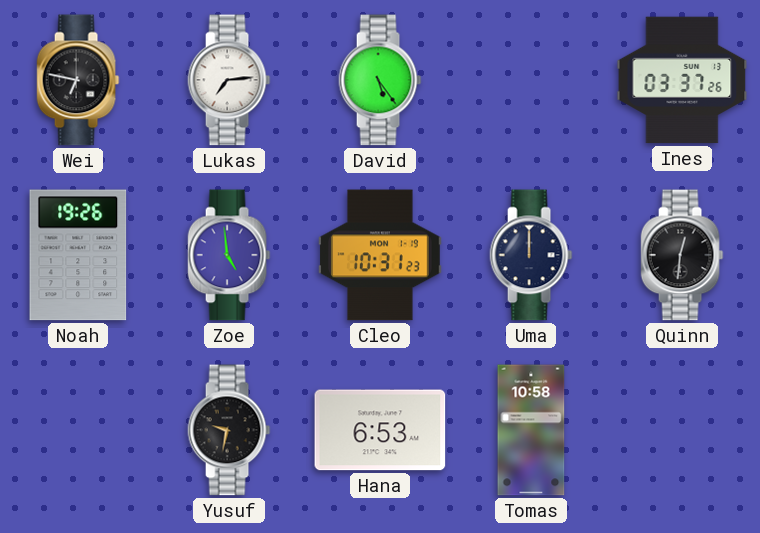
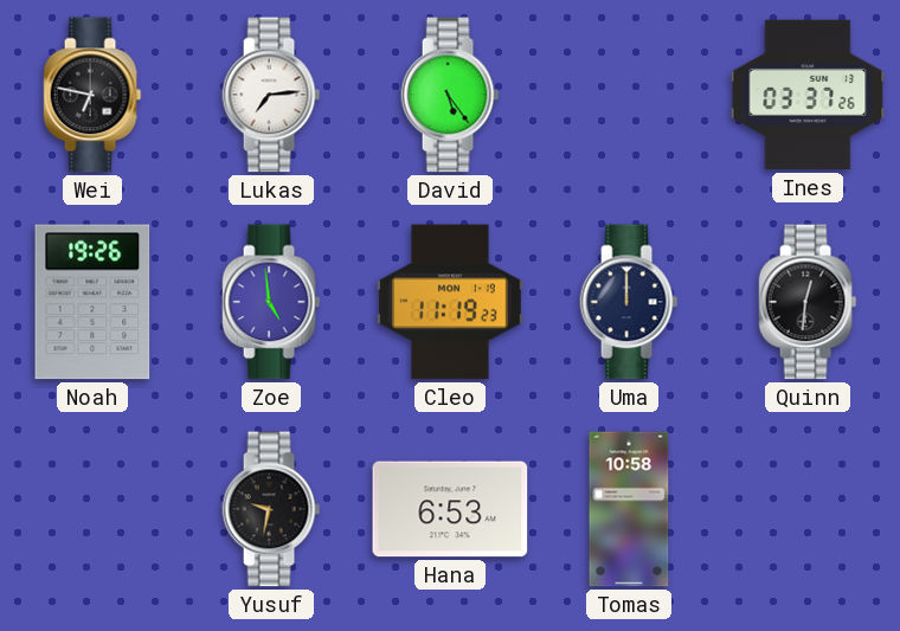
Cleo: 10:31 -> 11:19 (451, 302)
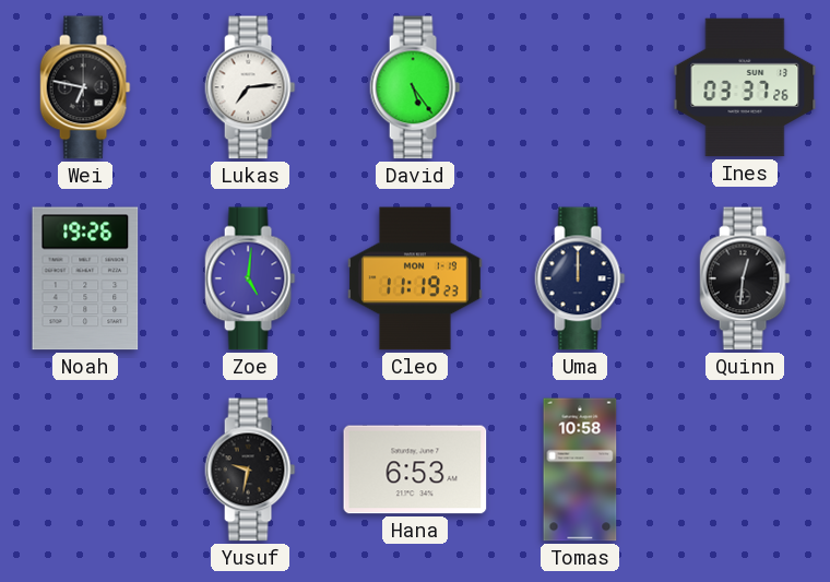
Zoe: 4:59 -> 5:01 (250, 278)
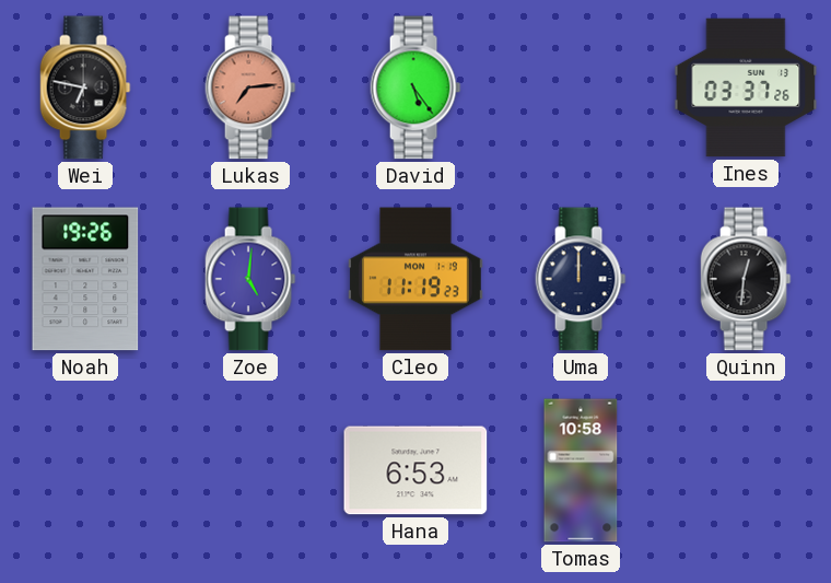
Lukas dial: white -> salmon (250, 88)
Yusuf: 9:32 -> none (250, 470)
